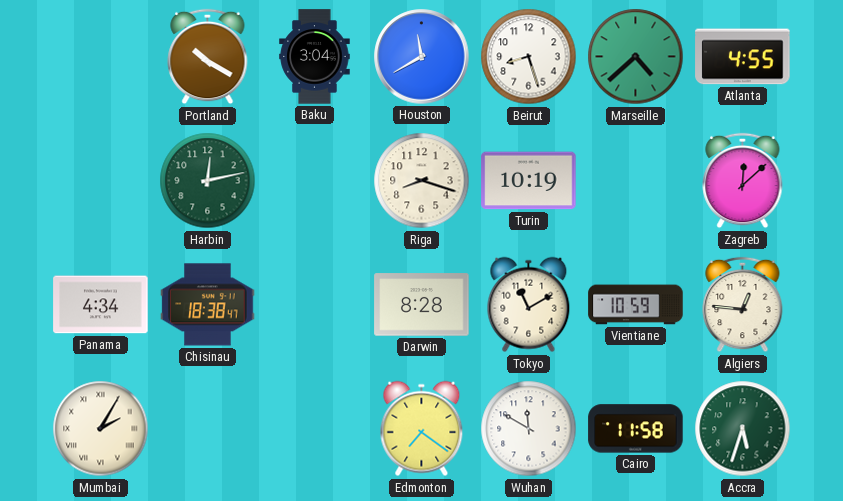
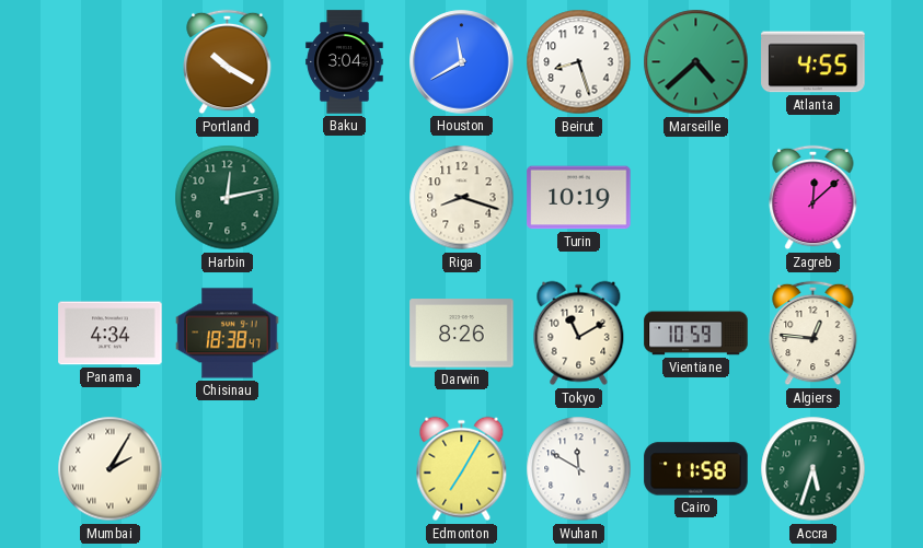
Darwin: 8:28 -> 8:26 (462, 334)
Edmonton: 7:21 -> 7:05 (462, 469)
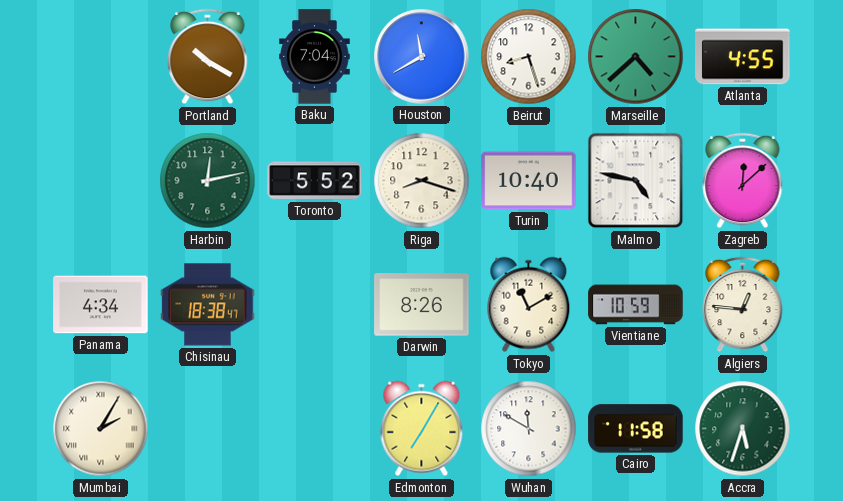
Baku: 3:04 -> 7:04 (315, 57)
Toronto: none -> 5:52 (315, 181)
Turin: 10:19 -> 10:40 (529, 181)
Malmo: none -> 4:47 (636, 181)
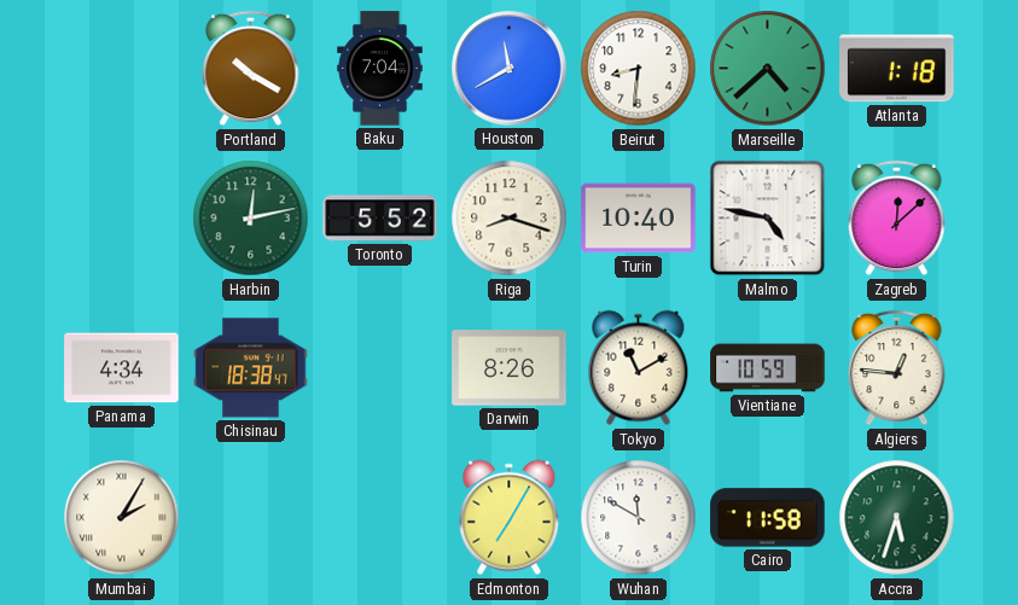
Beirut: 8:27 -> 8:31 (639, 69)
Atlanta: 4:55 -> 1:18 (897, 69)
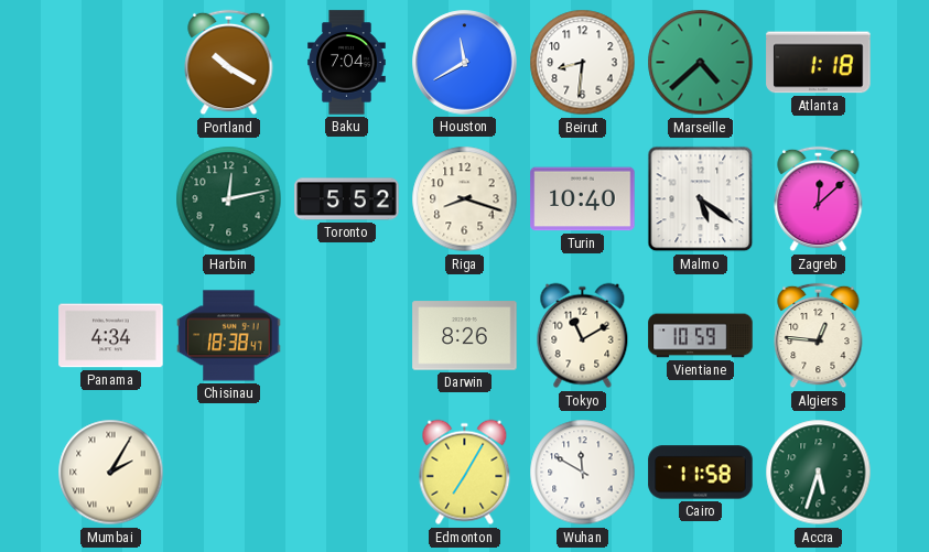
Malmo: 4:47 -> 5:21 (701, 199)
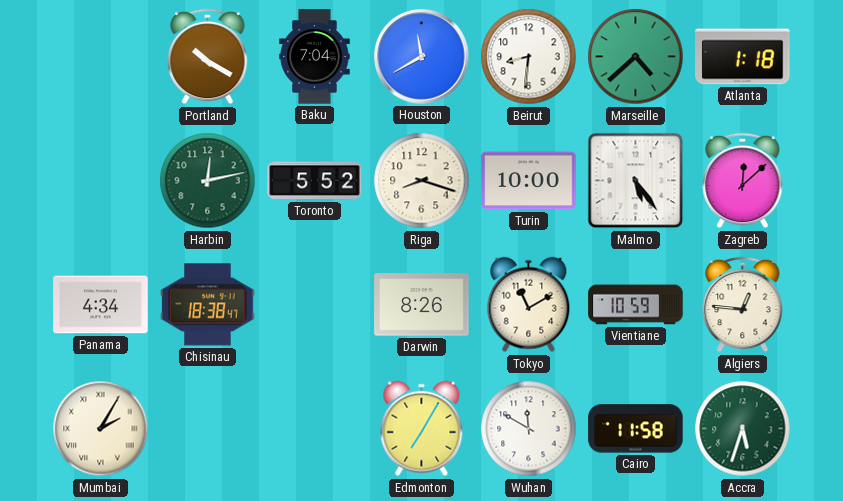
Turin: 10:40 -> 10:00 (529, 181)
Malmo: 5:21 -> 5:24 (636, 181)
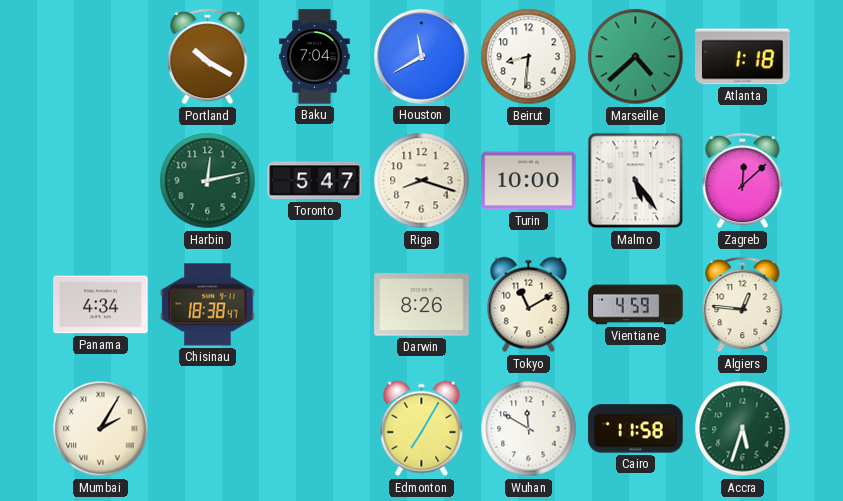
Toronto: 5:52 -> 5:47 (315, 181)
Vientiane: 10:59 -> 4:59 (636, 305)
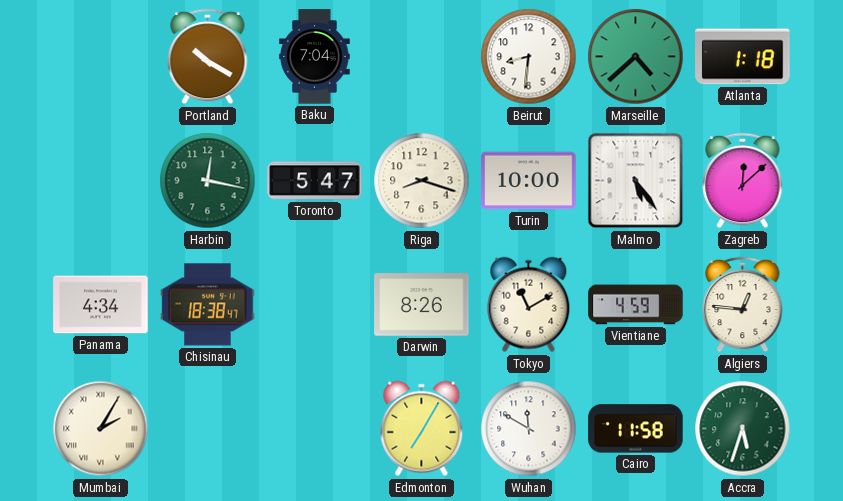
Houston: 11:40 -> none (422, 57)
Harbin: 12:13 -> 12:17 (208, 181)
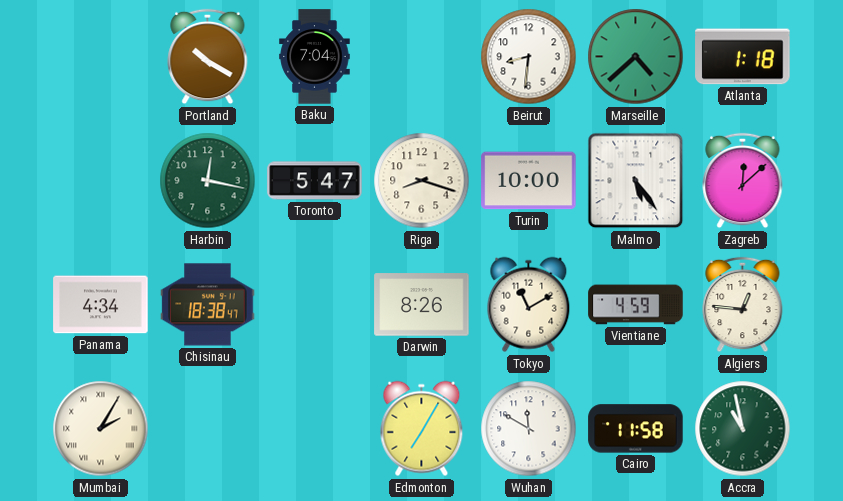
Accra: 5:33 -> 10:58 (743, 429)
